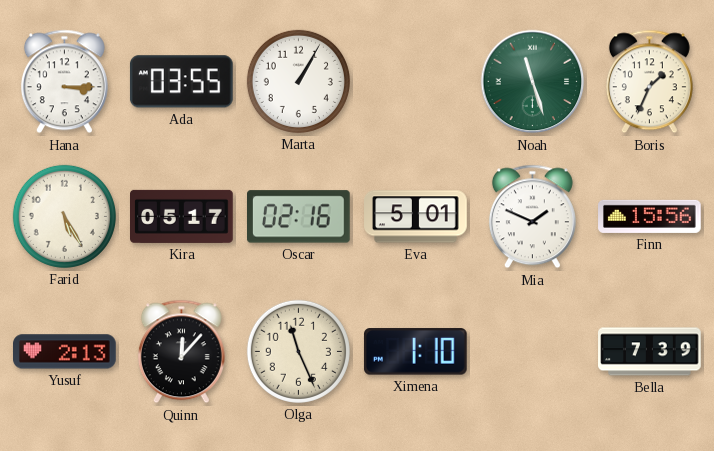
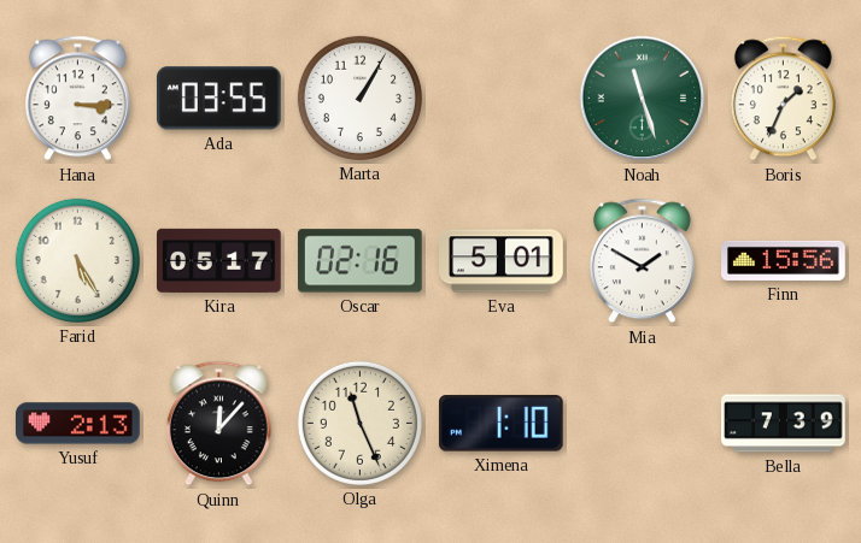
Mia: 1:49 -> 1:50 (642, 261)
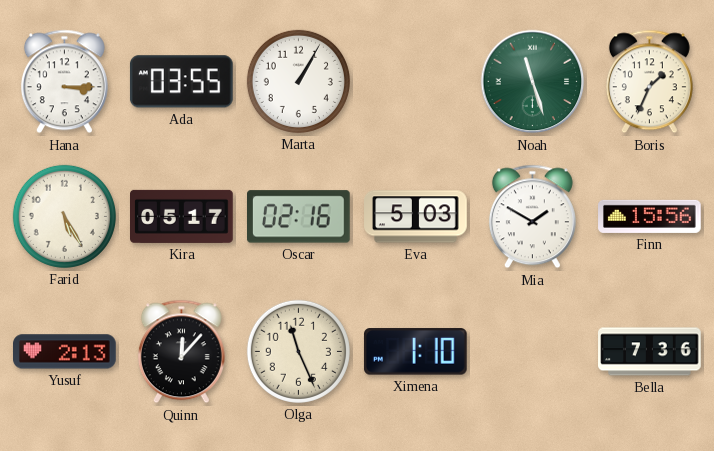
Eva: 5:01 -> 5:03 (416, 217)
Bella: 7:39 -> 7:36 (650, 352)
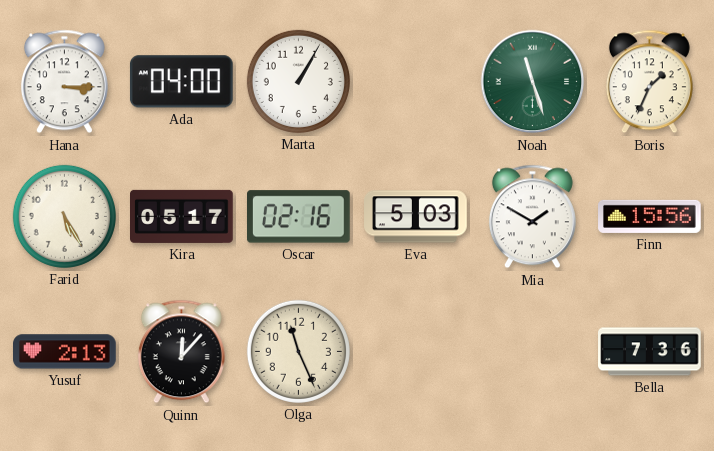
Ada: 03:55 -> 04:00 (181, 82)
Ximena: 1:10 -> none (415, 352)
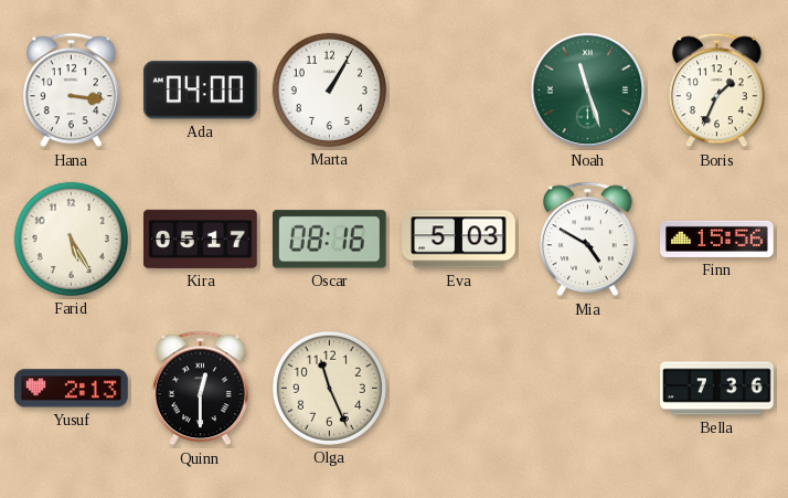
Hana: 3:15 -> 3:16 (71, 91)
Oscar: 02:16 -> 08:16 (330, 240)
Mia: 1:50 -> 4:50 (587, 240)
Quinn: 12:07 -> 12:30 (200, 389)
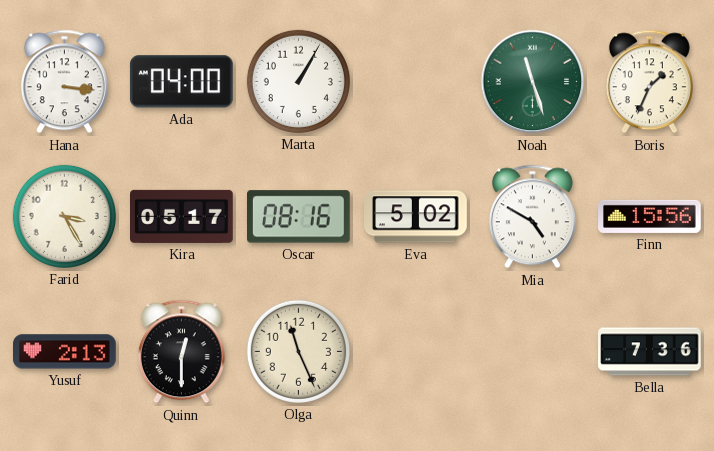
Farid: 5:25 -> 3:25 (64, 216)
Eva: 5:03 -> 5:02 (416, 217)
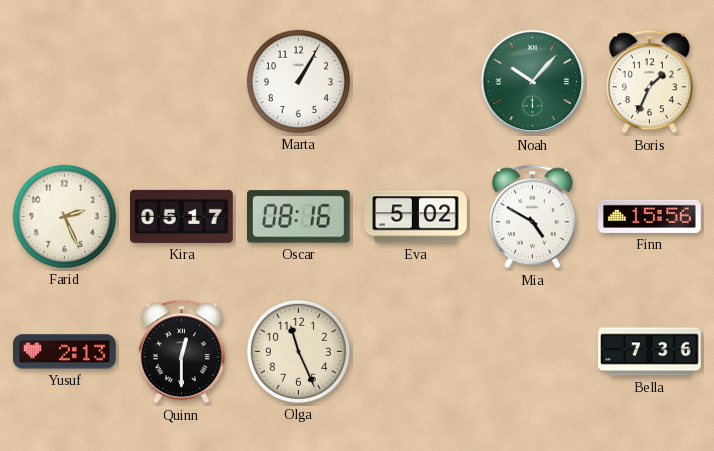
Hana: 3:16 -> none (64, 82)
Ada: 04:00 -> none (181, 82)
Noah: 11:27 -> 10:07 (533, 82)
Farid: 3:25 -> 2:26 (64, 216)
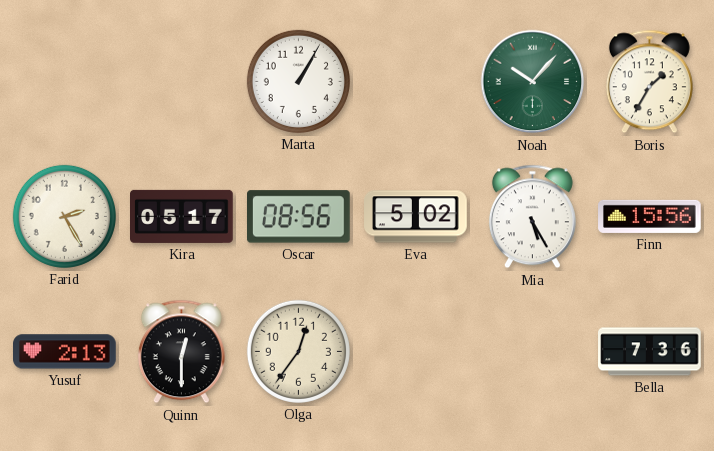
Boris: 1:34 -> 1:35 (649, 82)
Farid: 2:26 -> 2:25 (64, 216)
Oscar: 08:16 -> 08:56 (299, 217)
Mia: 4:50 -> 5:25 (532, 217)
Olga: 11:26 -> 12:36 (298, 351)
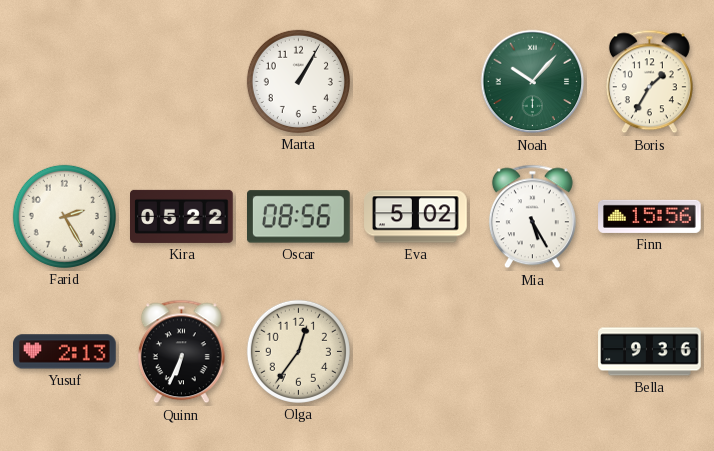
Kira: 05:17 -> 05:22 (182, 216)
Quinn: 12:30 -> 6:34 (181, 352)
Bella: 7:36 -> 9:36 (650, 352)
